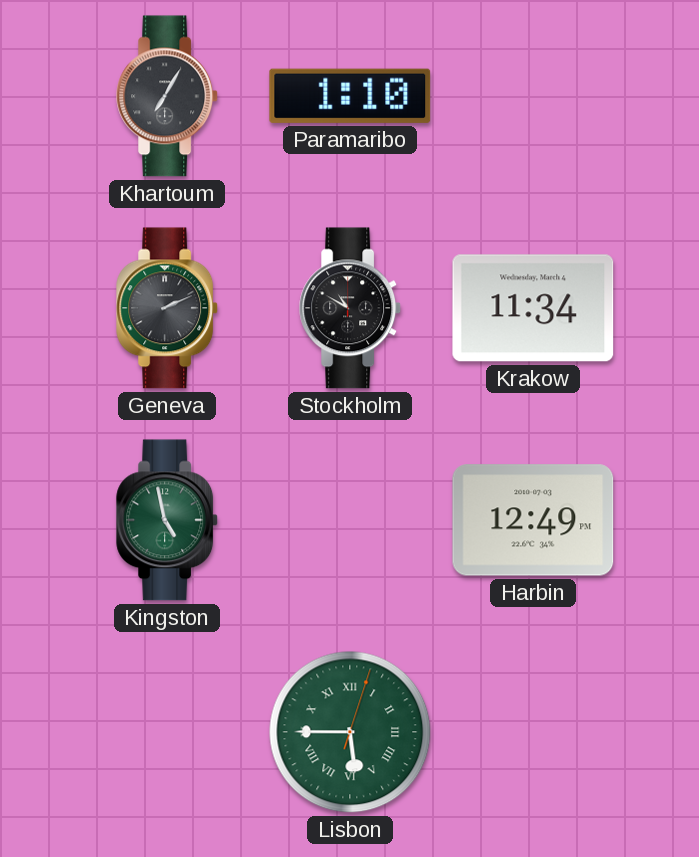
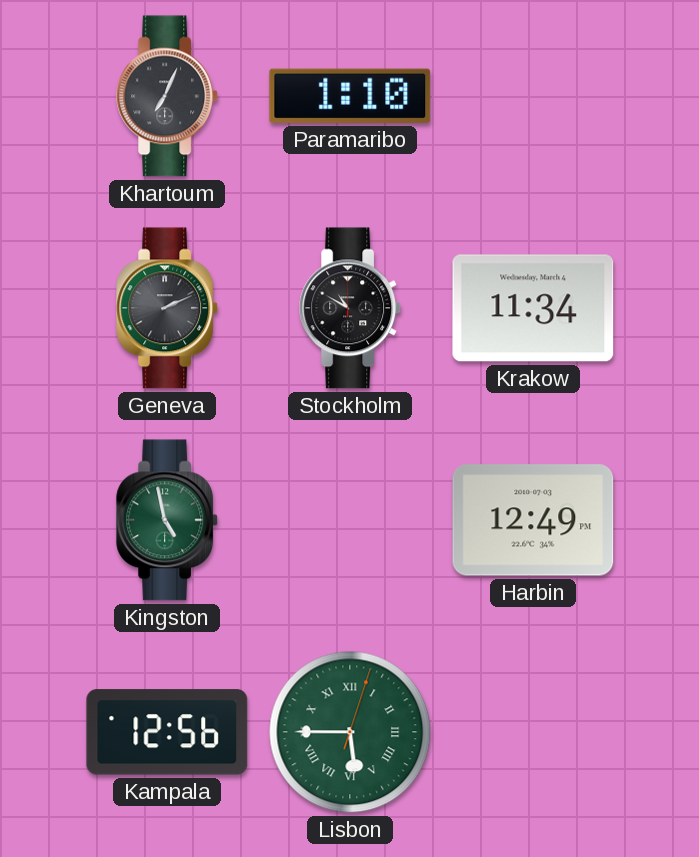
Khartoum: 7:05 -> 7:04 (168, 96)
Kampala: none -> 12:56 (167, 732)
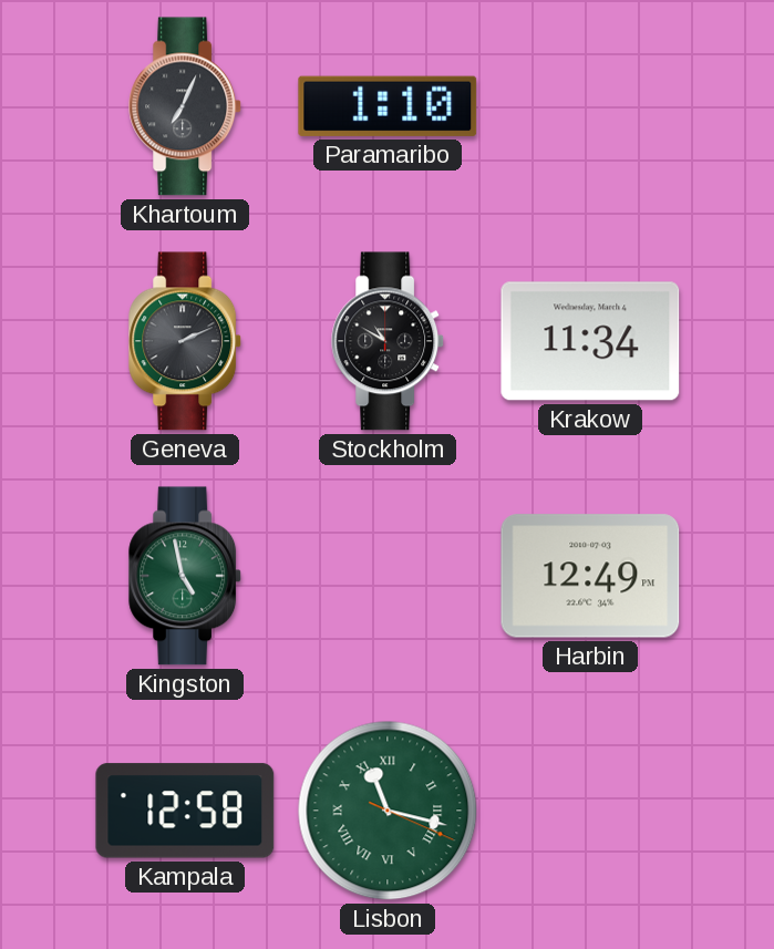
Kampala: 12:56 -> 12:58 (185, 811)
Lisbon: 5:45 -> 11:17 (388, 811)
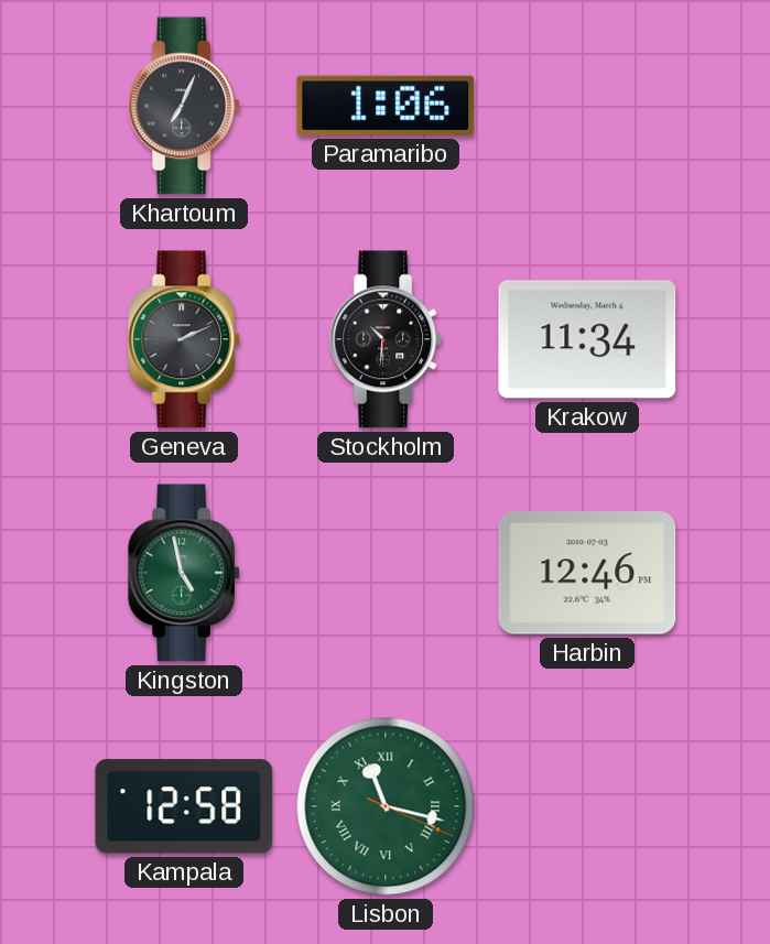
Paramaribo: 1:10 -> 1:06 (386, 106)
Stockholm: 10:50 -> 10:31 (387, 339)
Harbin: 12:49 -> 12:46 (587, 573)
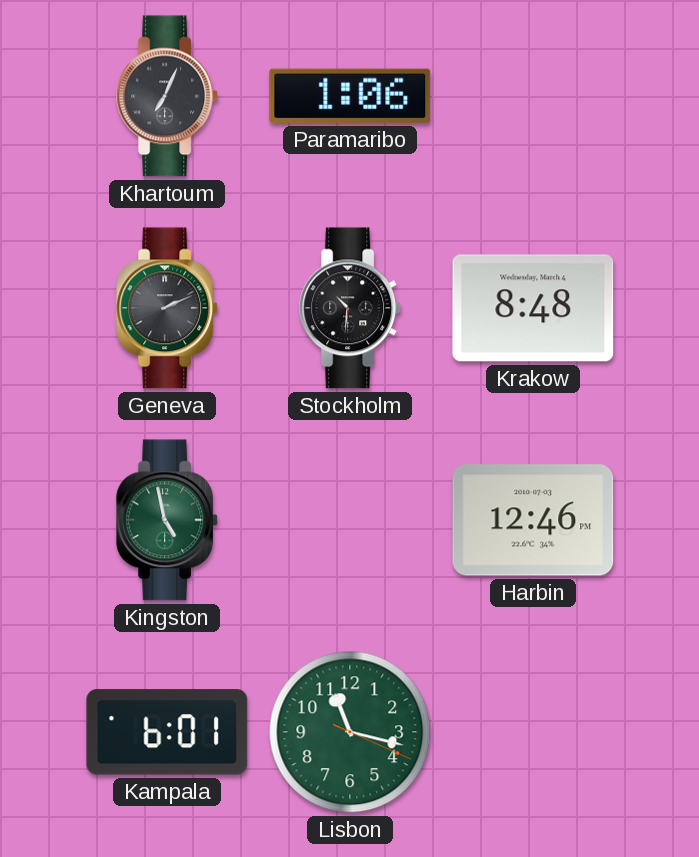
Krakow: 11:34 -> 8:48 (533, 308)
Kampala: 12:58 -> 6:01 (167, 732)
Lisbon numerals: Roman -> Arabic (350, 732)
